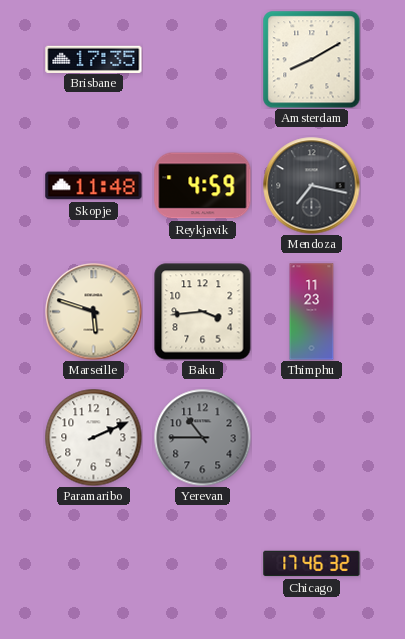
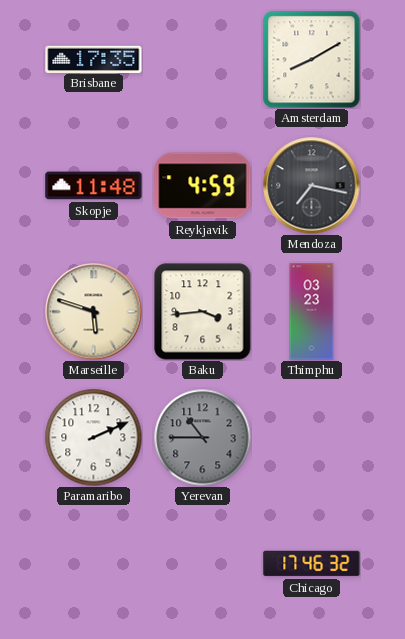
Thimphu: 11:23 -> 03:23 (312, 312)
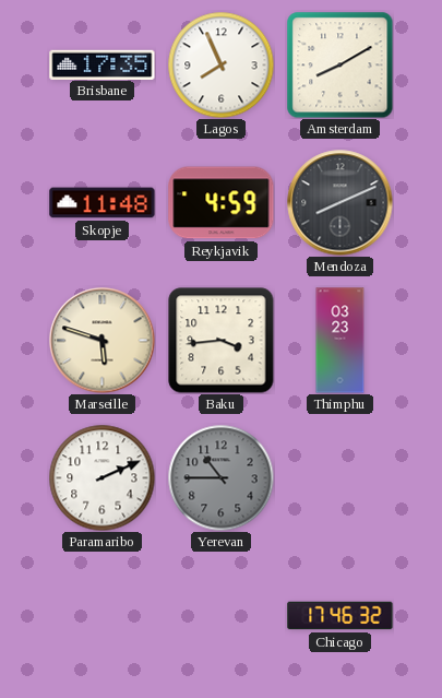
Lagos: none -> 7:56 (220, 64)
Mendoza: 7:17 -> 8:11 (341, 203)
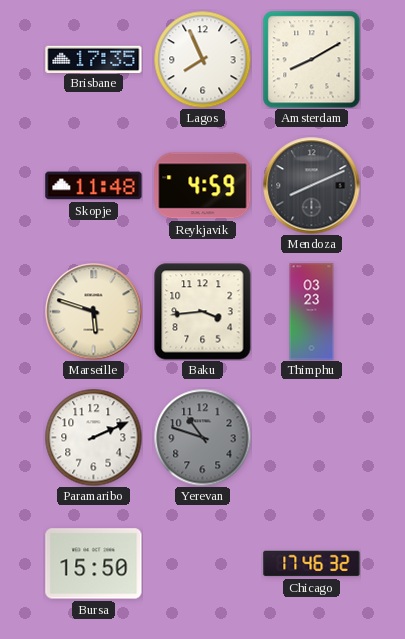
Yerevan: 10:45 -> 10:48 (202, 437)
Bursa: none -> 15:50 (94, 564)
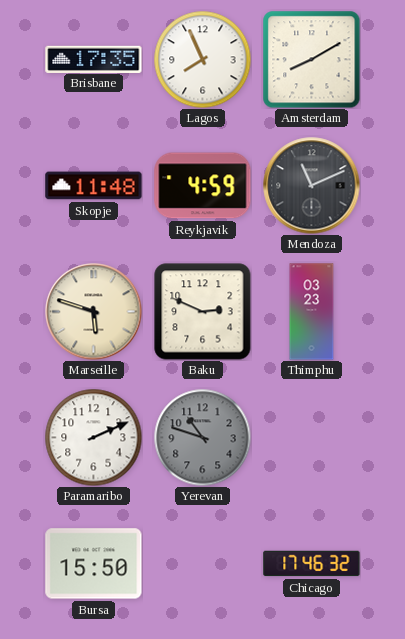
Mendoza: 8:11 -> 11:11 (312, 186)
Baku: 3:44 -> 2:49 (203, 312)
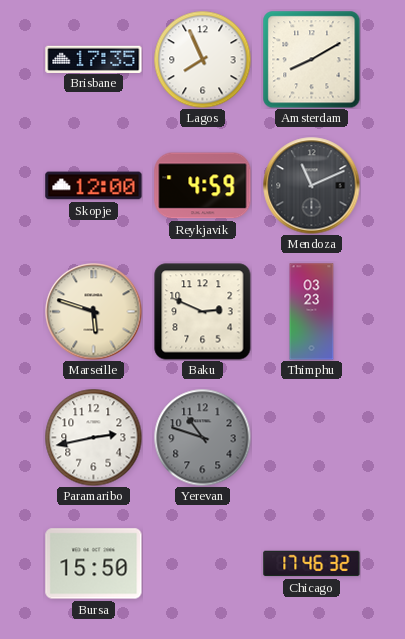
Skopje: 11:48 -> 12:00 (94, 186)
Paramaribo: 2:11 -> 2:43 (93, 437)
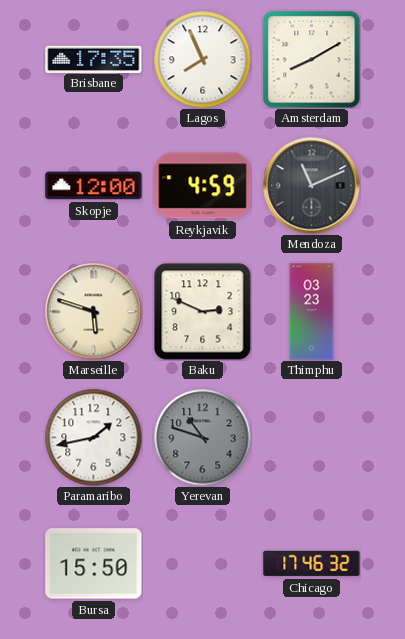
Paramaribo: 2:43 -> 1:43 (93, 437)
